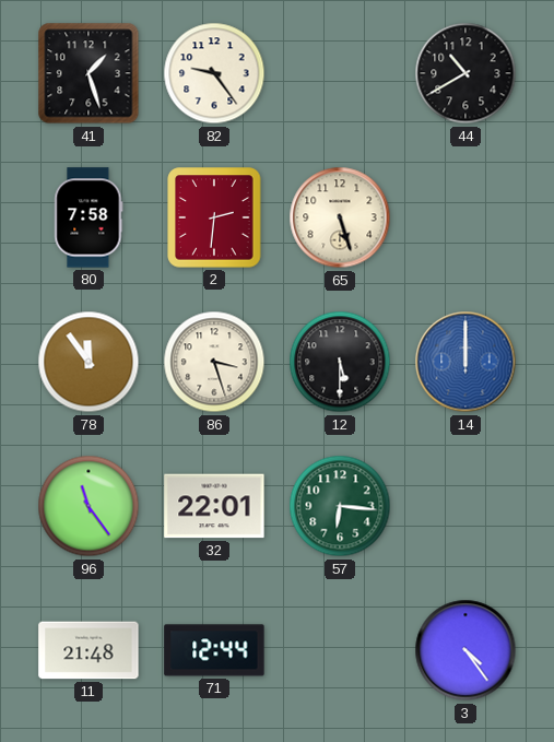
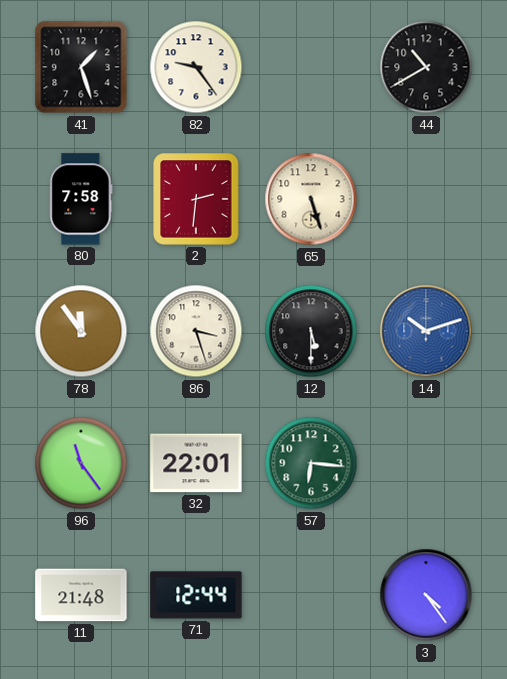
14: 12:00 -> 10:12 (426, 331)
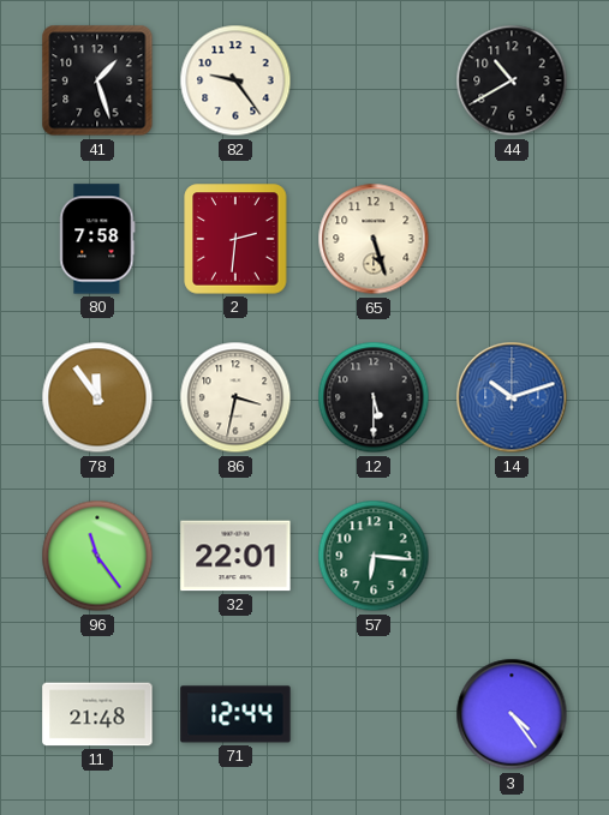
86: 3:27 -> 3:32 (235, 397)
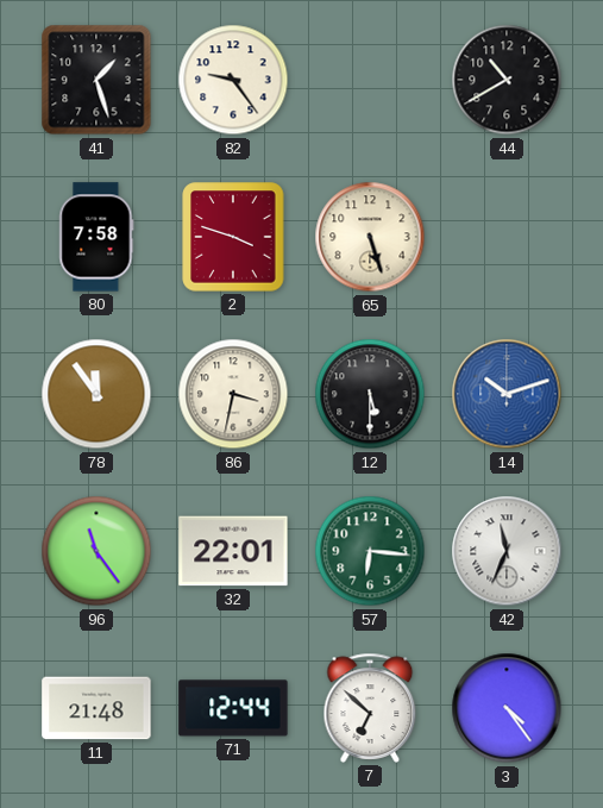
2: 2:31 -> 3:48 (233, 237)
42: none -> 11:34 (507, 551)
7: none -> 6:52 (370, 708)
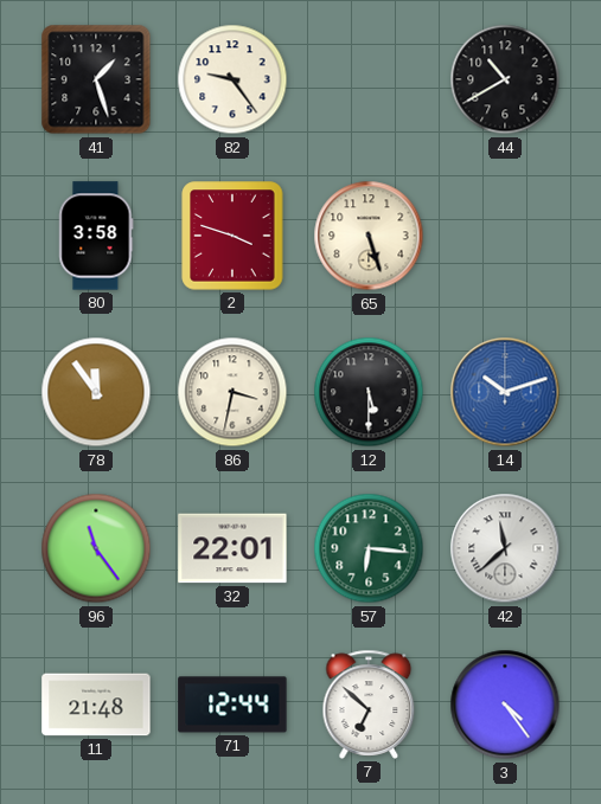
80: 7:58 -> 3:58 (96, 236)
42: 11:34 -> 11:38 (505, 548)
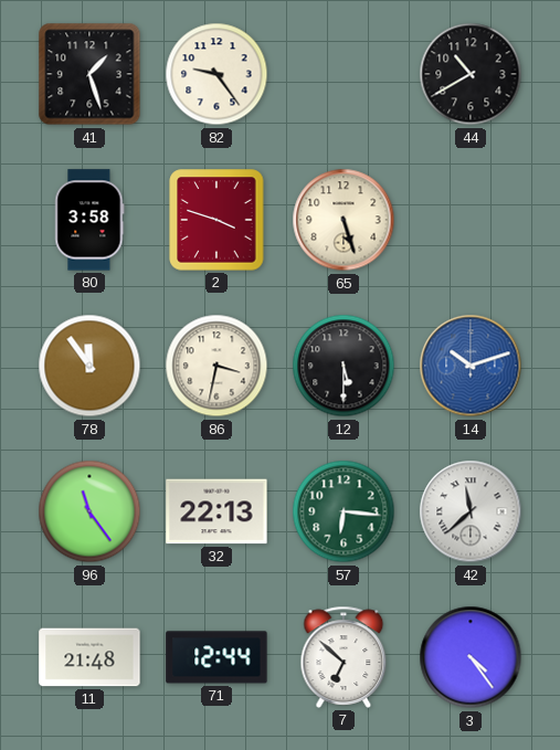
32: 22:01 -> 22:13 (216, 511)
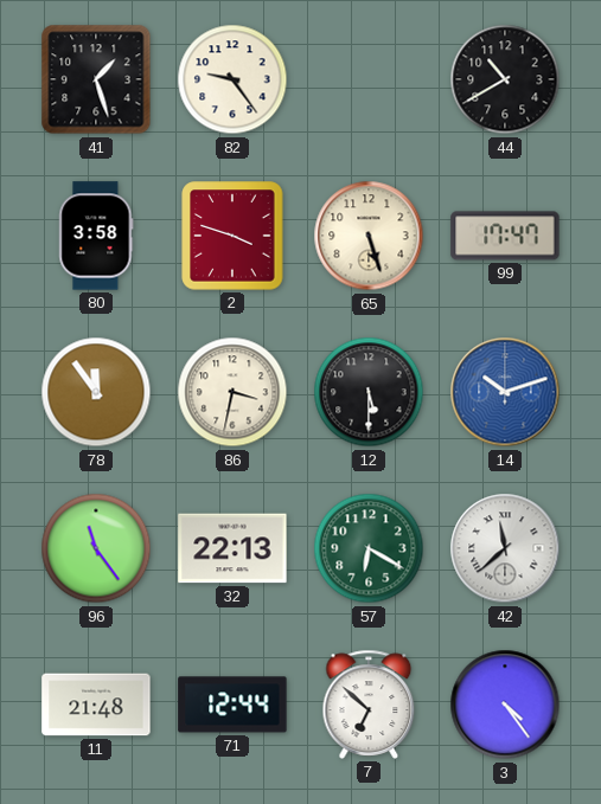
99: none -> 17:47 (505, 236)
57: 6:16 -> 6:20 (369, 548)
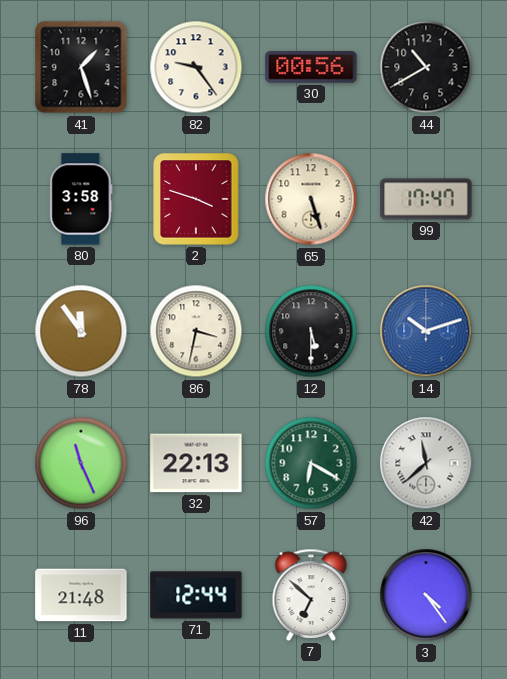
30: none -> 00:56 (311, 68)
96: 11:24 -> 11:26 (81, 463)
